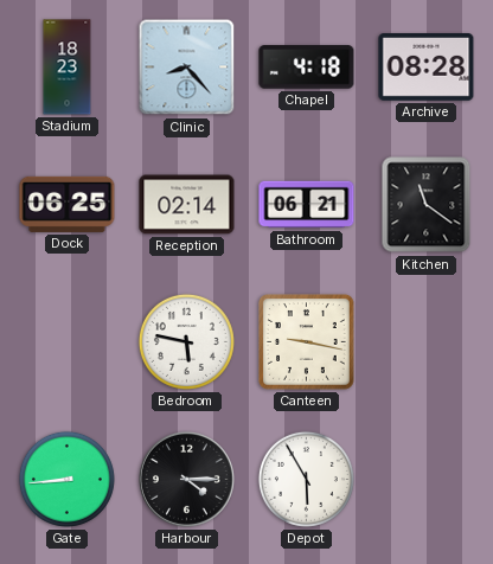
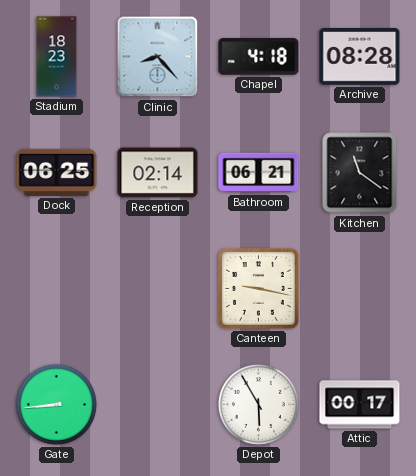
Bedroom: 5:47 -> none (186, 341)
Harbour: 4:15 -> none (187, 480)
Attic: none -> 00:17 (360, 405)
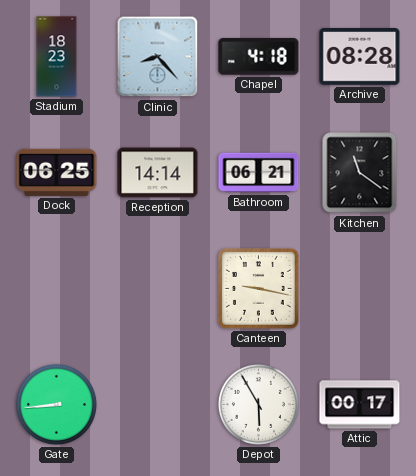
Reception: 02:14 -> 14:14 (158, 173)
